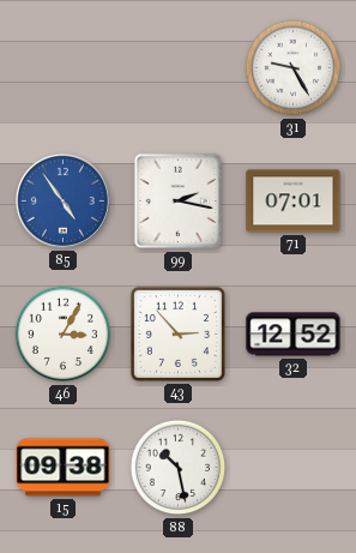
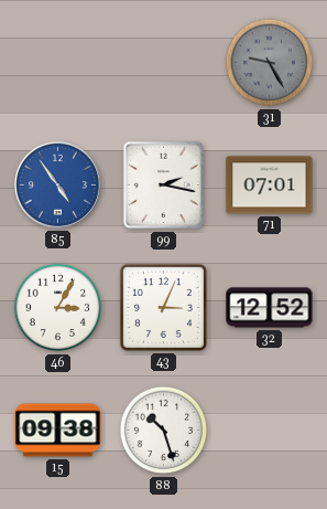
31 dial: white -> grey (270, 63)
43: 2:53 -> 3:04 (163, 307)
88: 10:28 -> 10:27 (164, 431)
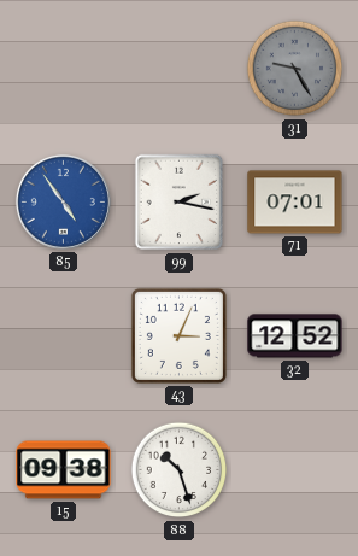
46: 3:05 -> none (58, 308)
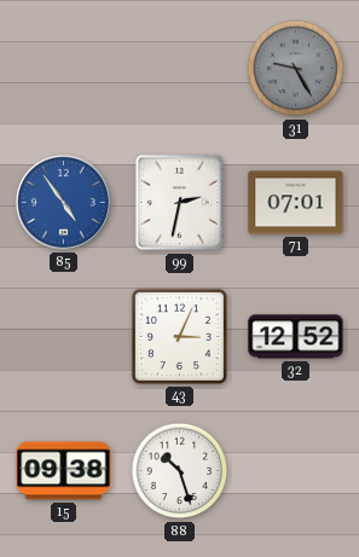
99: 2:17 -> 2:32 (179, 203)
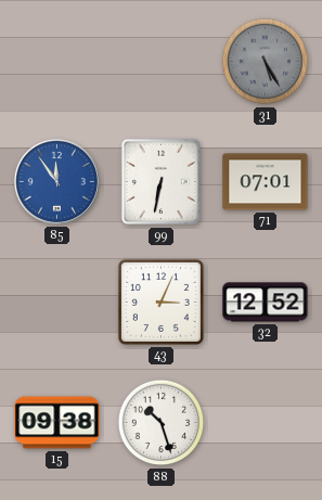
31: 9:25 -> 5:25 (266, 62)
85: 4:54 -> 11:54 (56, 181)
99: 2:32 -> 6:32 (160, 182)
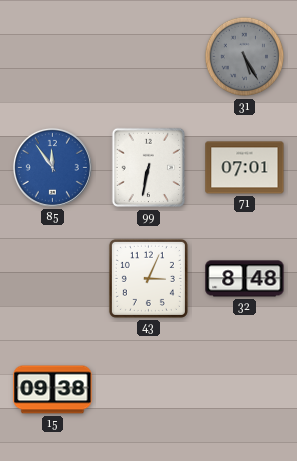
32: 12:52 -> 8:48 (245, 279)
88: 10:27 -> none (162, 423)
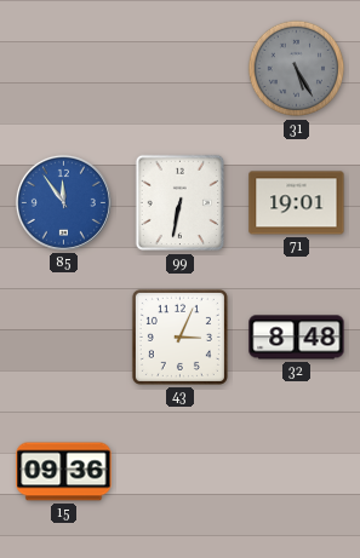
71: 07:01 -> 19:01 (297, 203)
15: 09:38 -> 09:36 (64, 472)
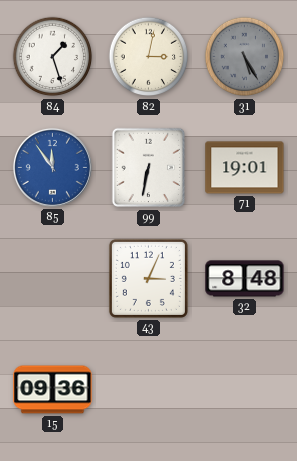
84: none -> 1:27 (53, 57)
82: none -> 3:02 (149, 57)
